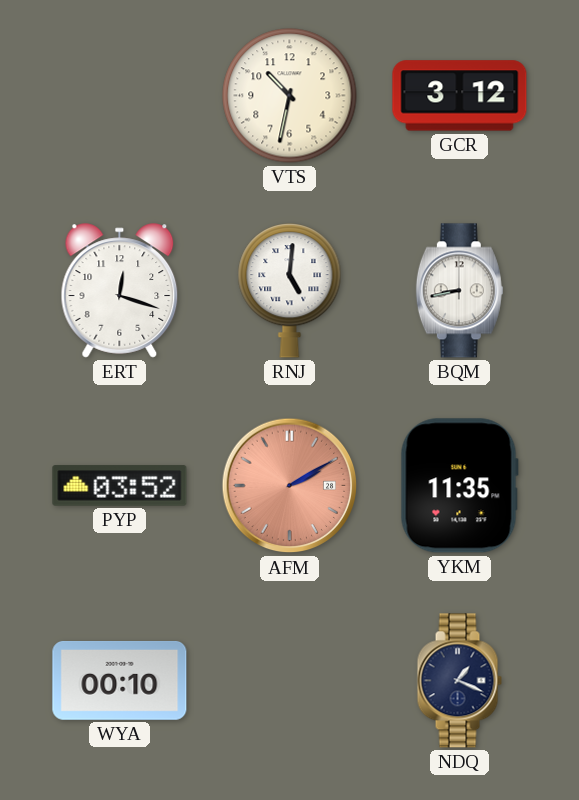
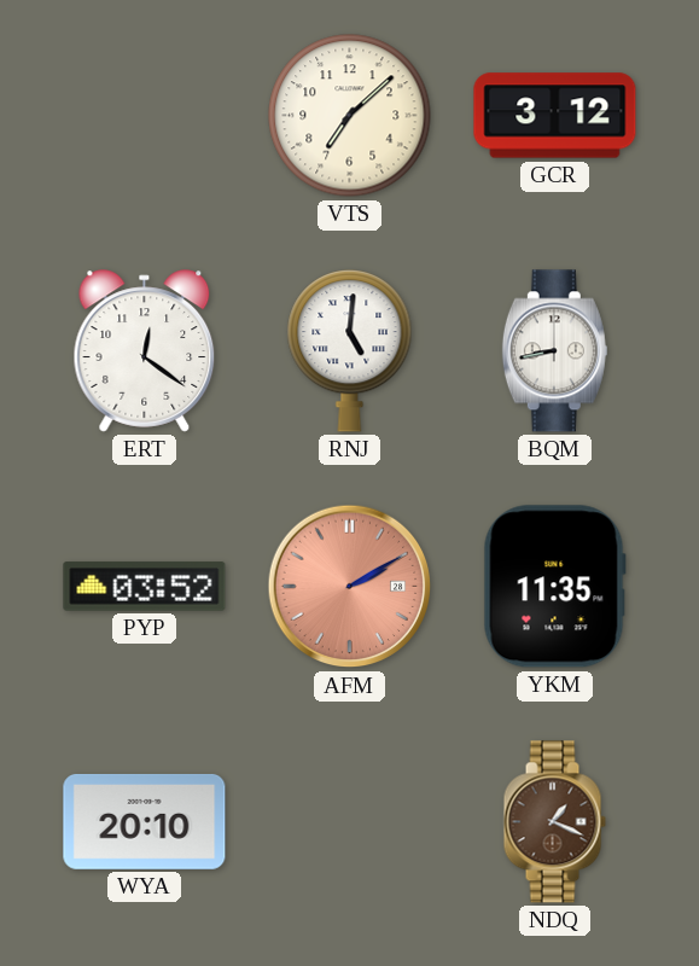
VTS: 10:32 -> 7:08 (350, 116)
ERT: 12:18 -> 12:21 (145, 351)
WYA: 00:10 -> 20:10 (145, 821)
NDQ dial: navy -> brown (554, 822)
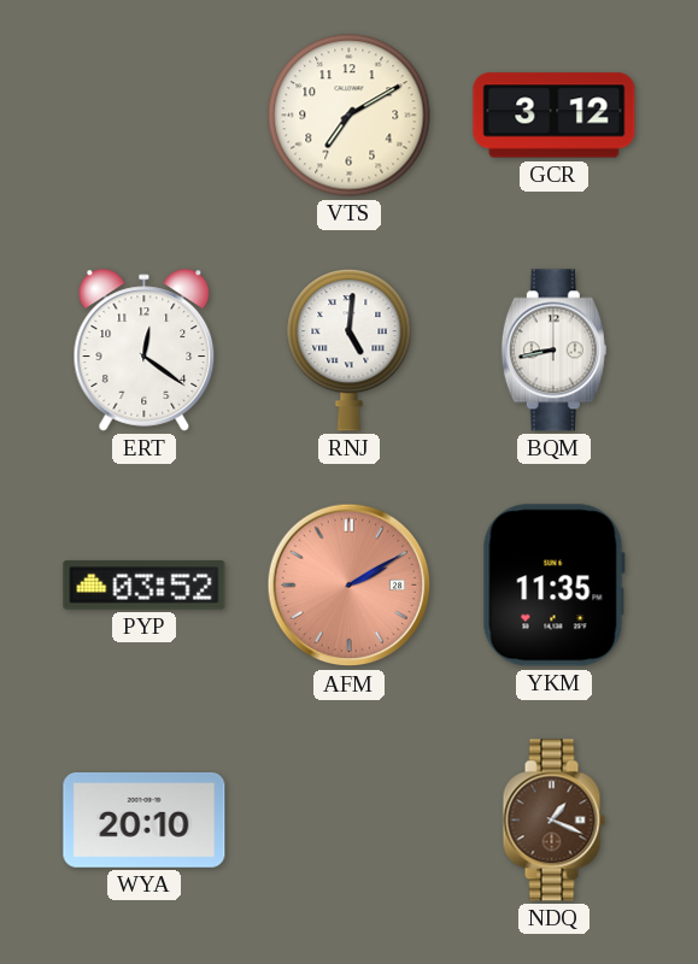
VTS: 7:08 -> 7:10 (350, 116)
